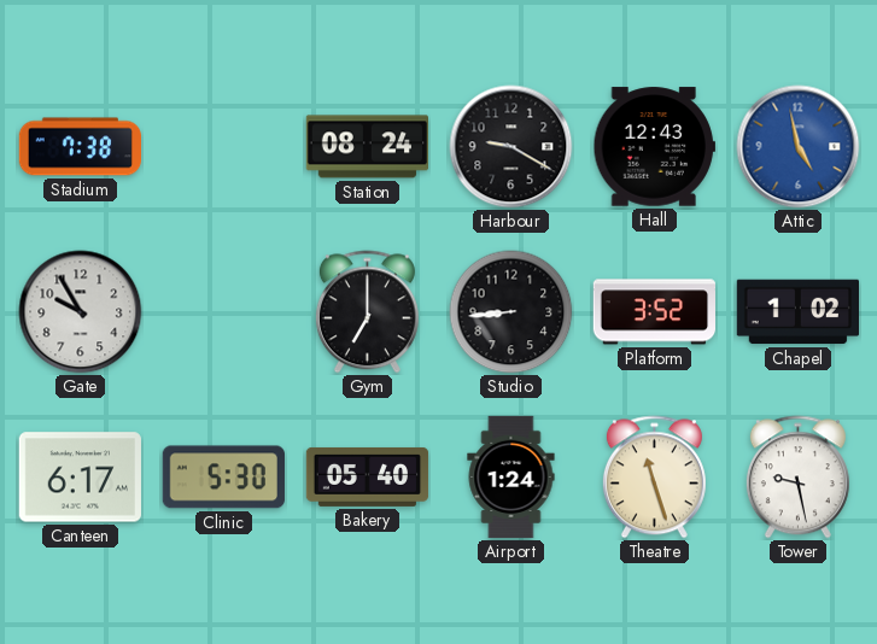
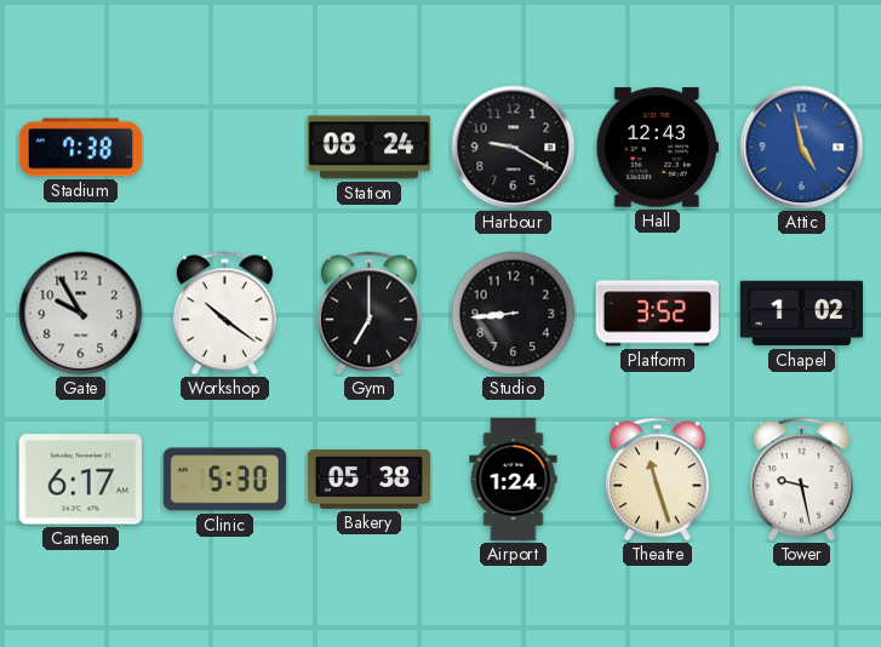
Workshop: none -> 10:21 (224, 314)
Bakery: 05:40 -> 05:38 (370, 479)
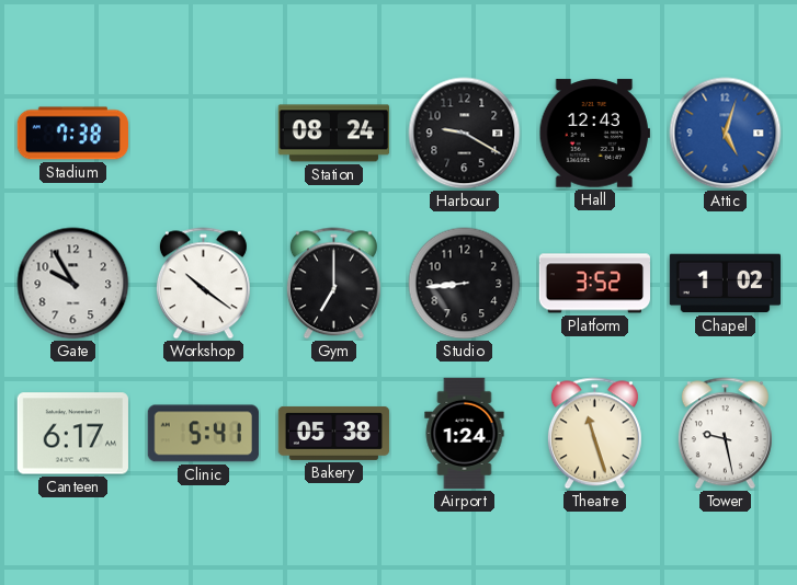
Attic: 4:58 -> 5:03 (726, 134)
Clinic: 5:30 -> 5:41 (203, 434)
